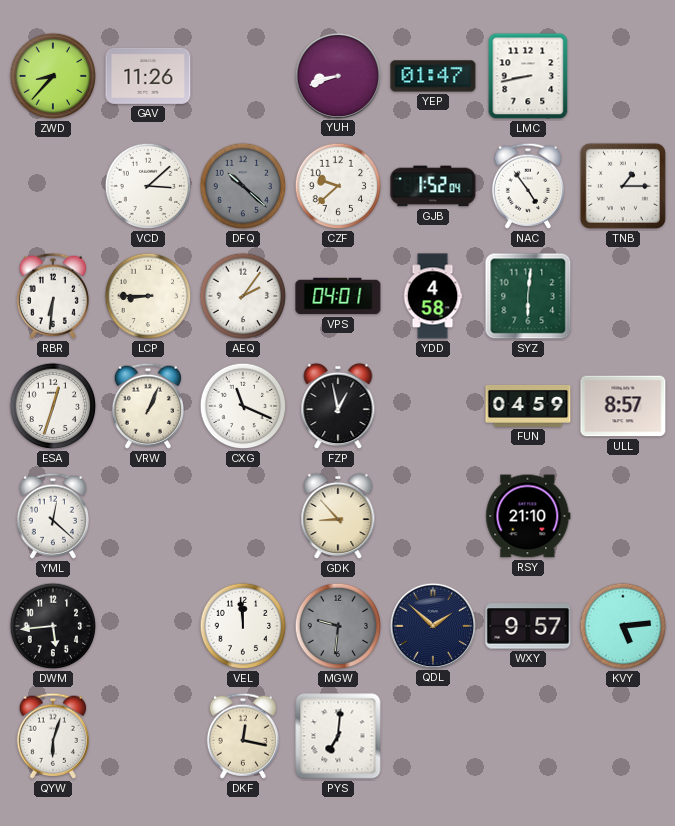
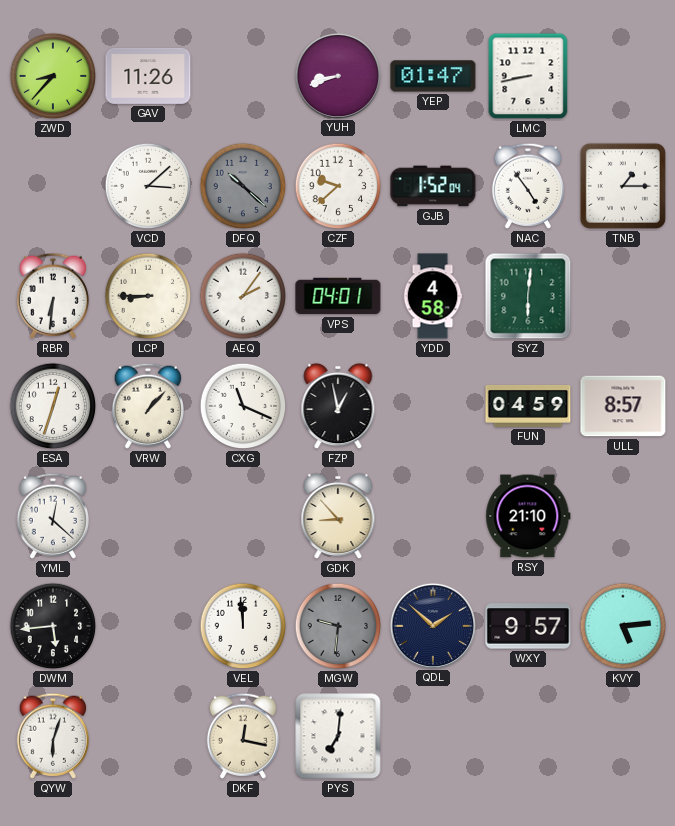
VRW: 1:04 -> 1:07 (148, 406)
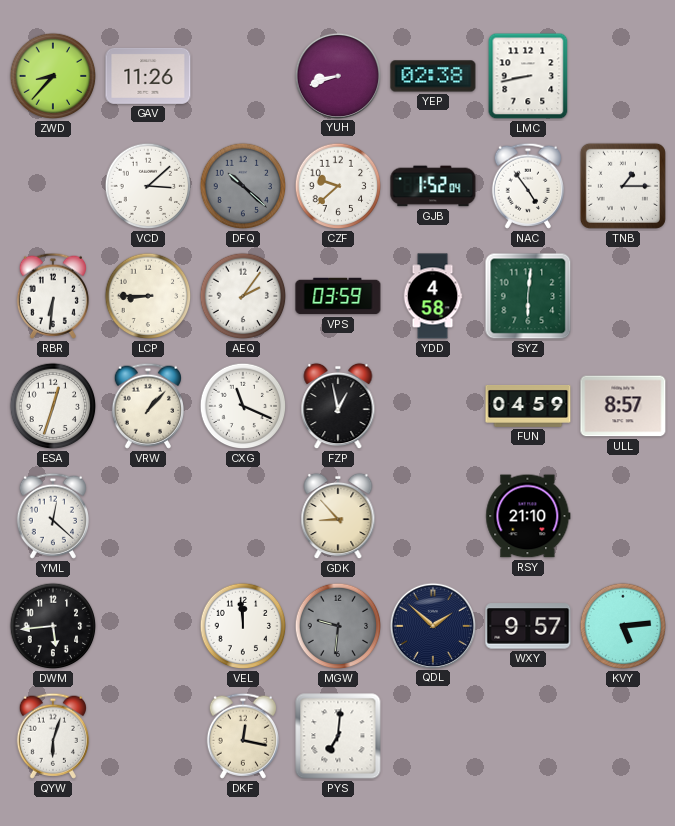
YEP: 01:47 -> 02:38 (433, 76)
VPS: 04:01 -> 03:59 (338, 296)
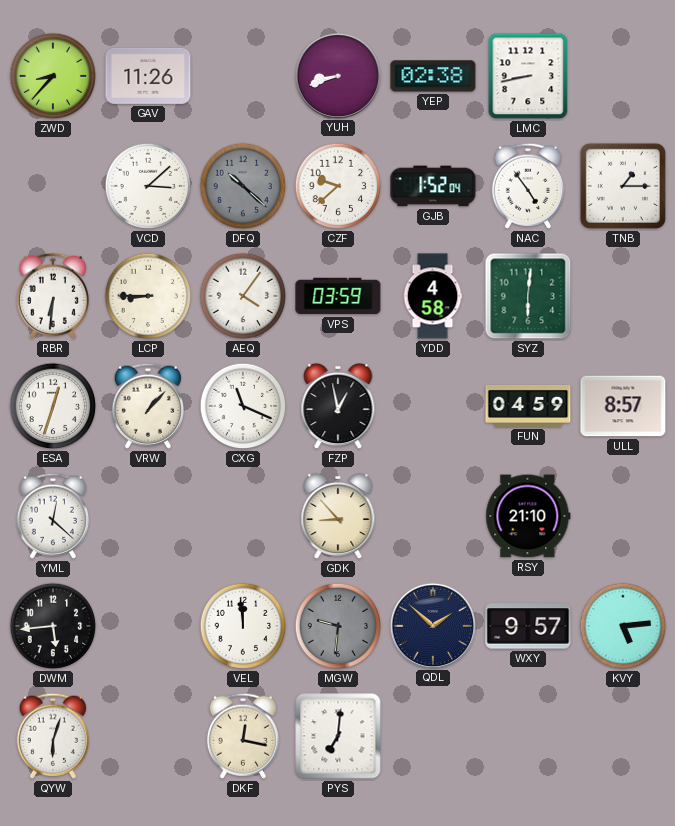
AEQ: 2:06 -> 4:06 (243, 296)
